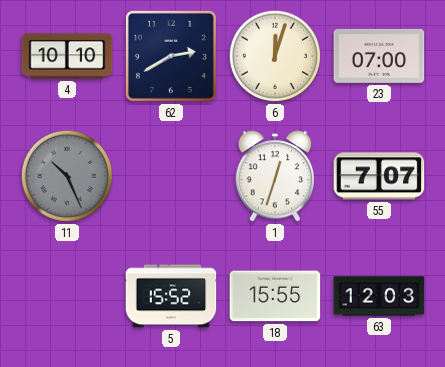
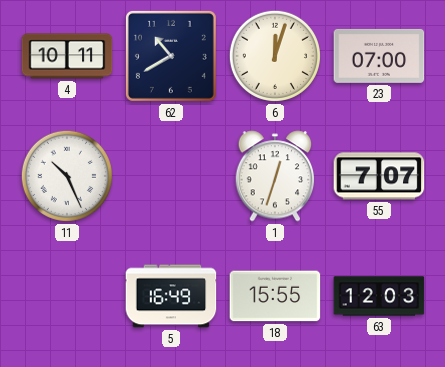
4: 10:10 -> 10:11 (67, 56)
62: 2:40 -> 10:40 (171, 56)
11 dial: grey -> white (67, 176)
5: 15:52 -> 16:49 (171, 296)
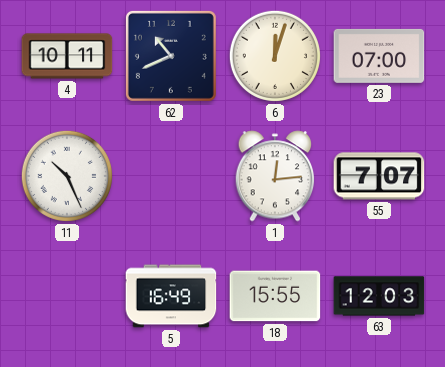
62: 10:40 -> 10:41 (171, 56)
1: 12:33 -> 12:14 (275, 176)
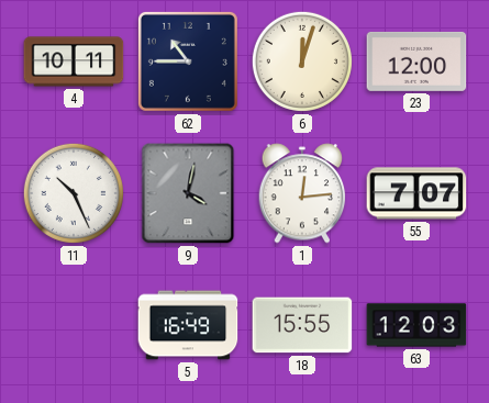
62: 10:41 -> 10:45 (188, 61)
23: 07:00 -> 12:00 (416, 61)
9: none -> 4:02 (188, 193)
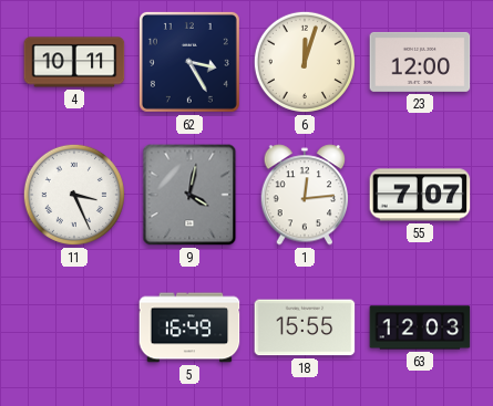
62: 10:45 -> 3:25 (189, 62)
11: 10:26 -> 3:26 (74, 195)
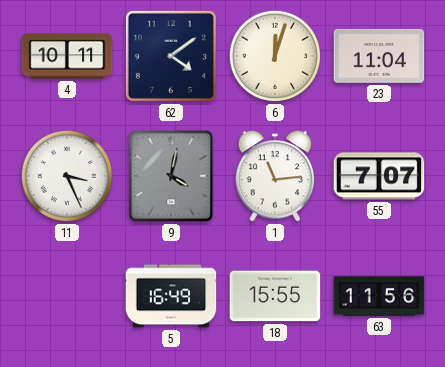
62: 3:25 -> 4:09 (171, 56)
23: 12:00 -> 11:04 (379, 56)
1: 12:14 -> 11:14 (275, 176)
63: 12:03 -> 11:56 (379, 296)
